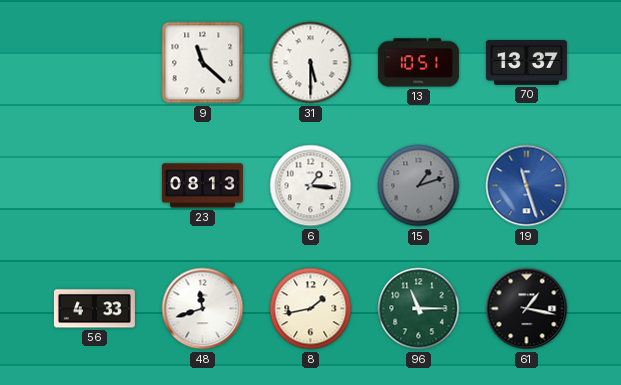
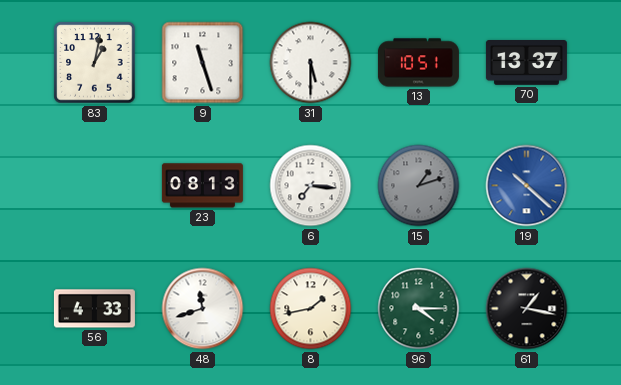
83: none -> 1:02 (95, 63)
9: 11:22 -> 11:27 (203, 63)
6: 1:16 -> 7:16 (311, 186)
19: 11:27 -> 10:22 (527, 186)
96: 11:15 -> 4:15 (419, 309)
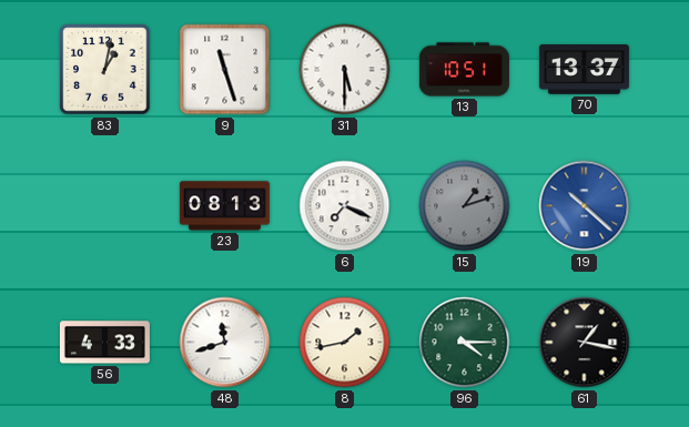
6: 7:16 -> 7:19 (345, 206)
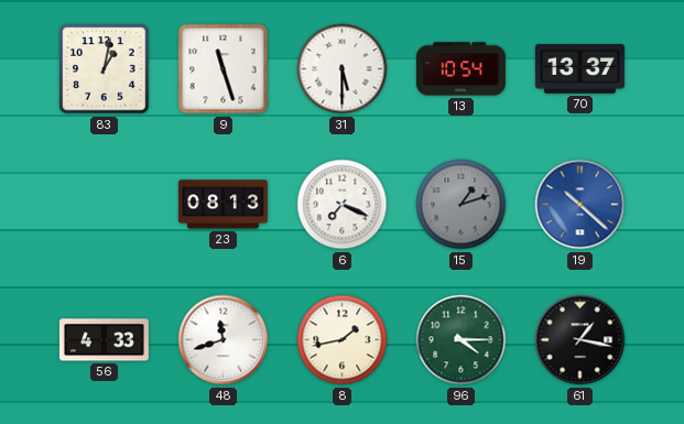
13: 10:51 -> 10:54 (460, 69)
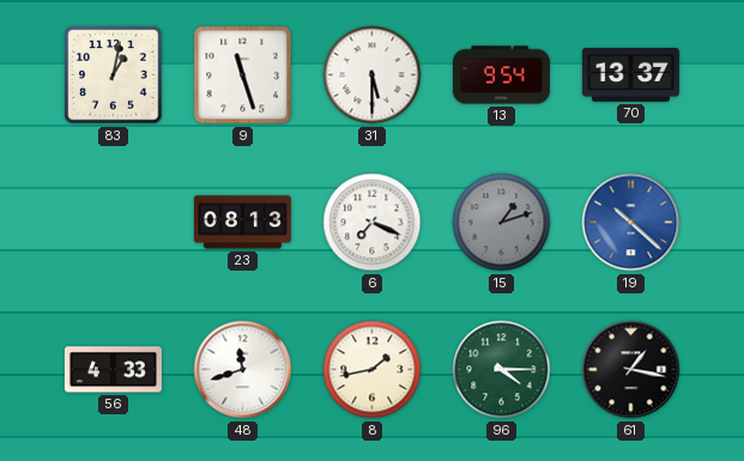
13: 10:54 -> 9:54 (501, 75)
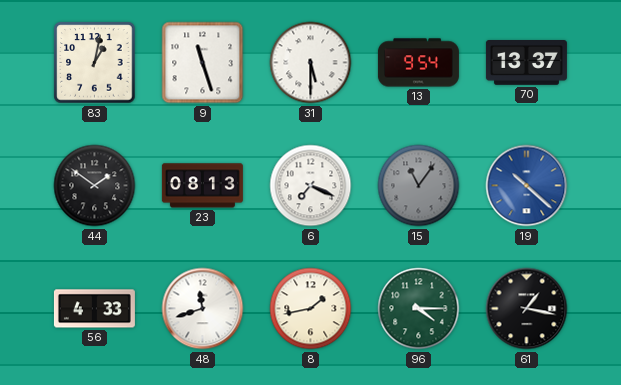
44: none -> 1:51 (95, 186)
15: 1:12 -> 11:06 (419, 186)
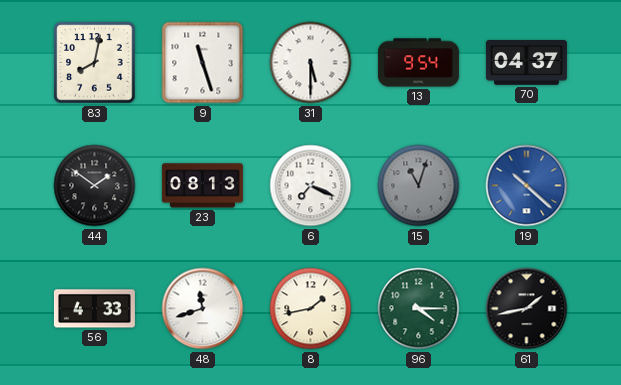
83: 1:02 -> 8:02 (95, 63)
70: 13:37 -> 04:37 (526, 63)
15: 11:06 -> 11:03 (419, 186)
61: 1:17 -> 1:43 (527, 309)
